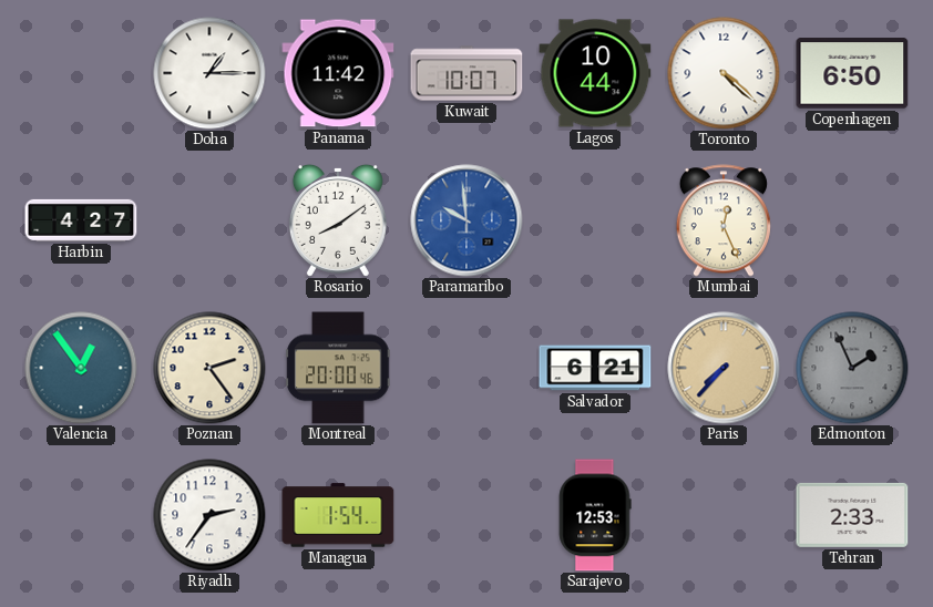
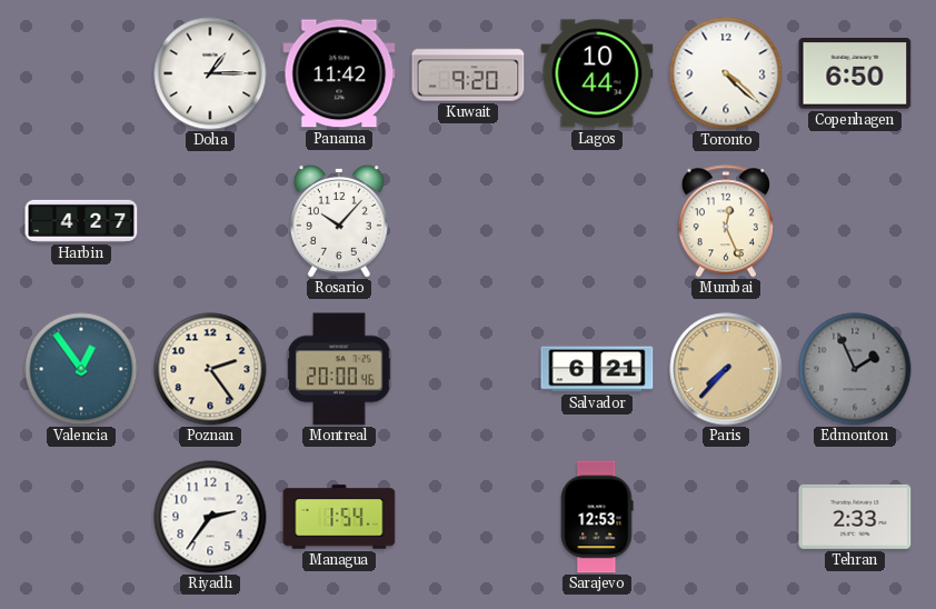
Kuwait: 10:07 -> 9:20 (468, 73)
Rosario: 8:09 -> 10:07 (339, 221)
Paramaribo: 9:59 -> none (466, 220)
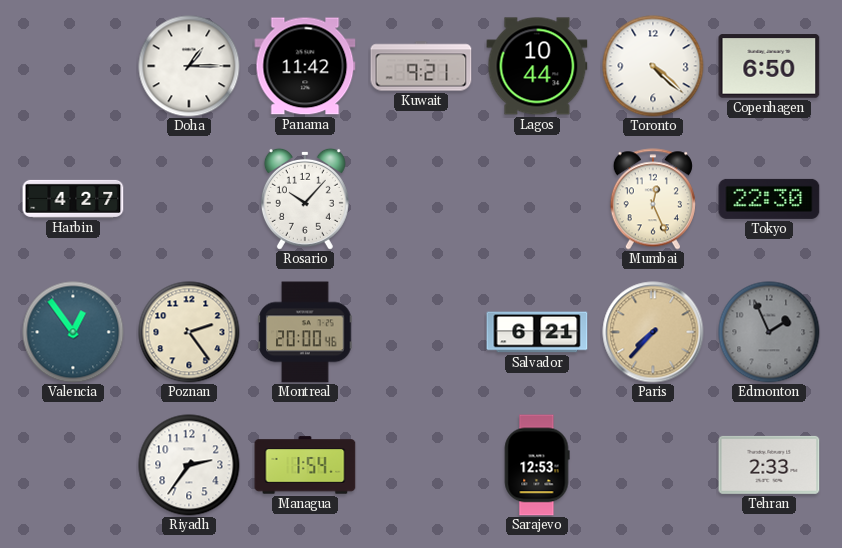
Kuwait: 9:20 -> 9:21 (421, 66)
Tokyo: none -> 22:30 (769, 199)
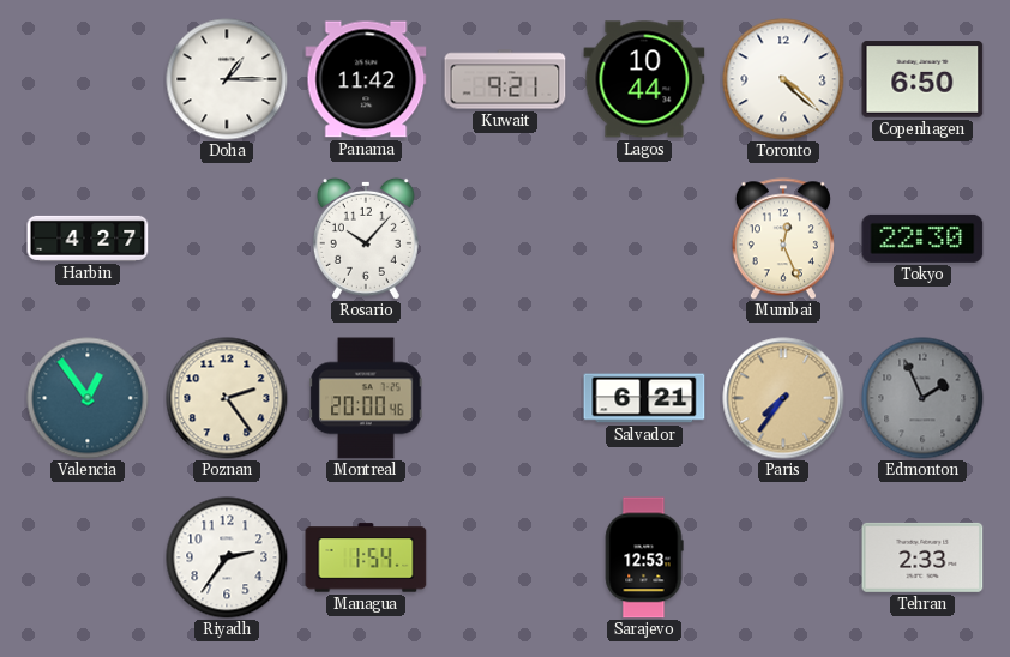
Paris: 7:37 -> 7:36 (783, 398)
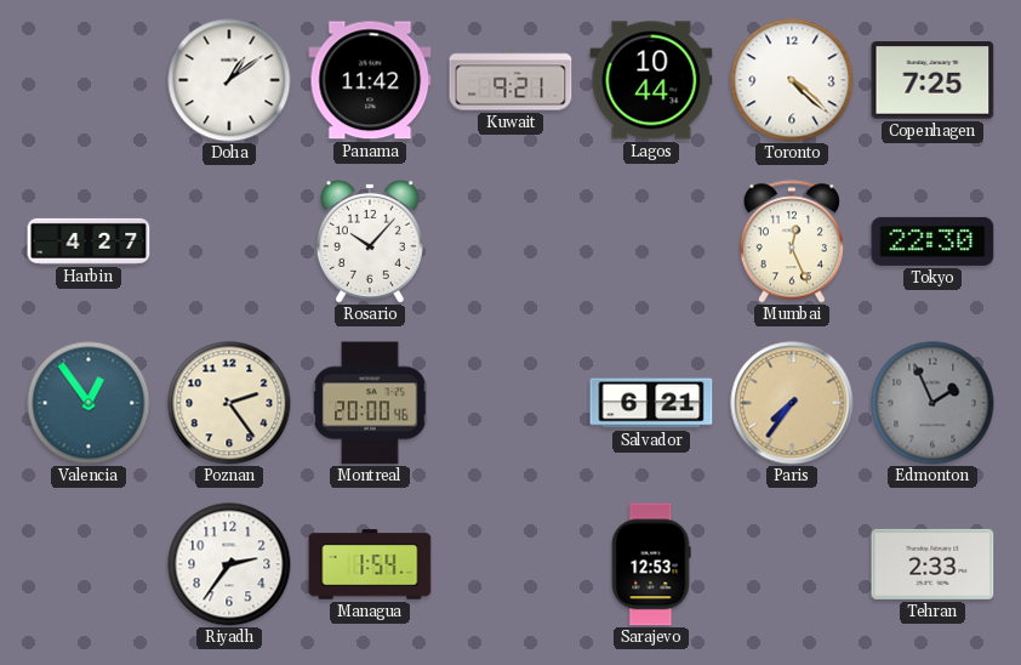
Doha: 1:15 -> 1:09 (229, 80)
Copenhagen: 6:50 -> 7:25 (932, 80)
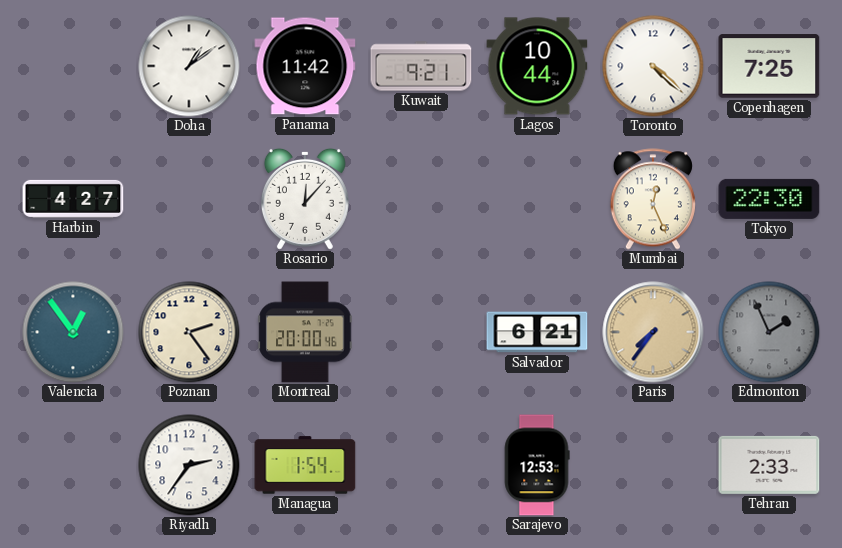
Rosario: 10:07 -> 12:07 (305, 199)
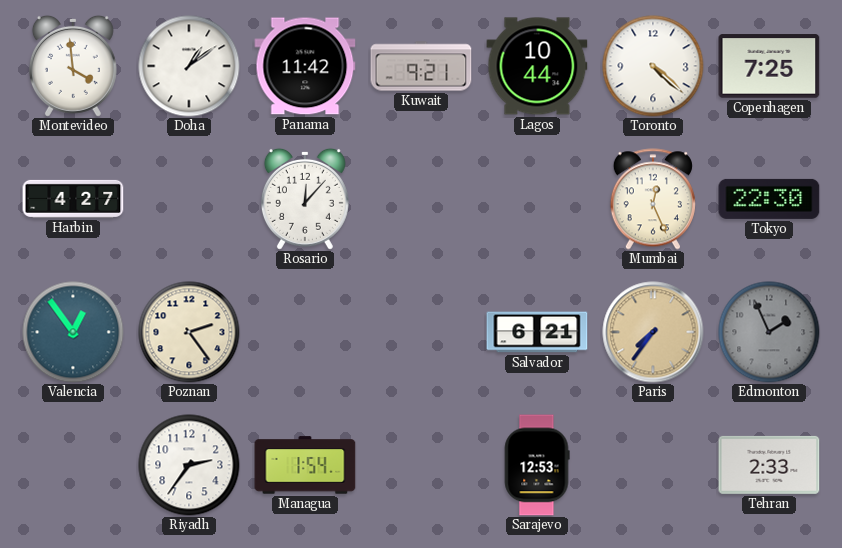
Montevideo: none -> 3:59 (73, 66)
Montreal: 20:00 -> none (305, 332)
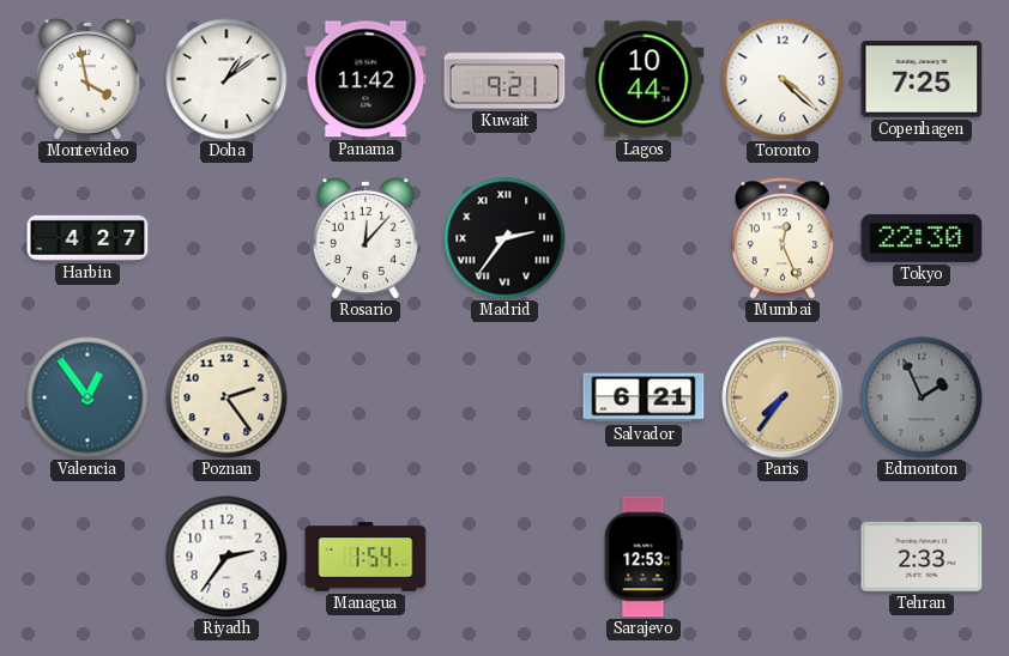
Montevideo: 3:59 -> 3:58 (87, 79)
Madrid: none -> 2:36 (505, 238)
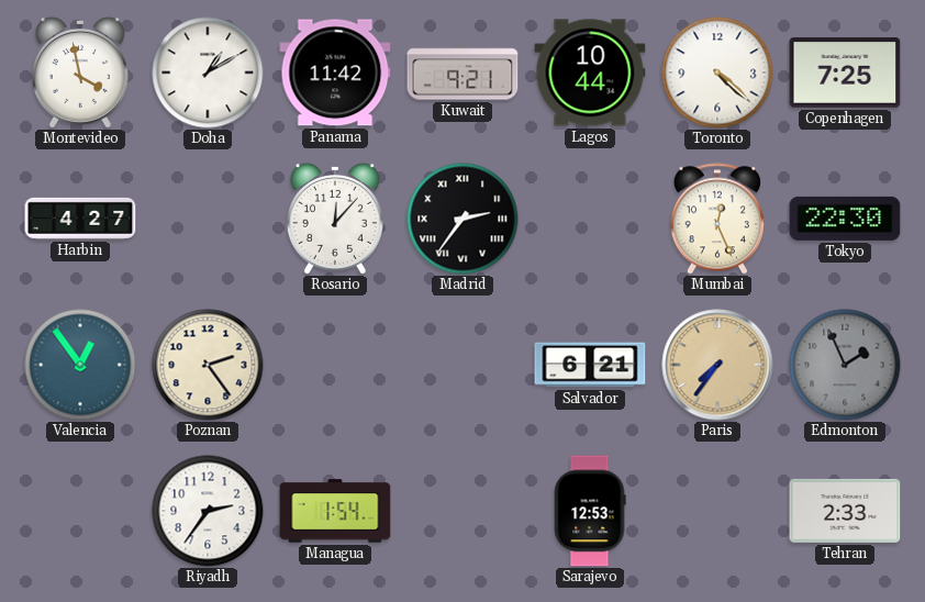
Doha: 1:09 -> 1:10 (208, 73)
